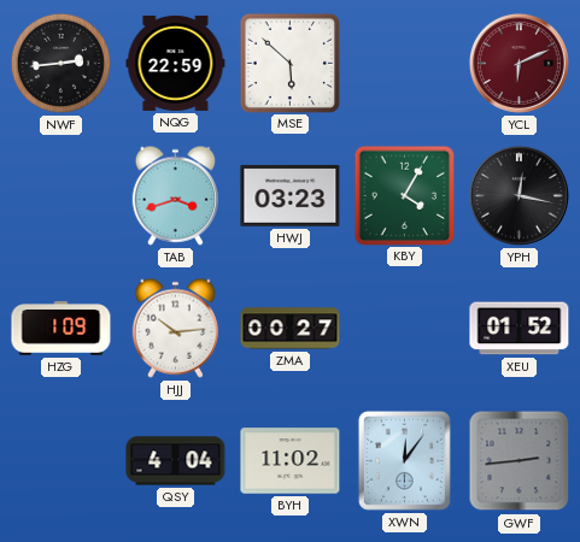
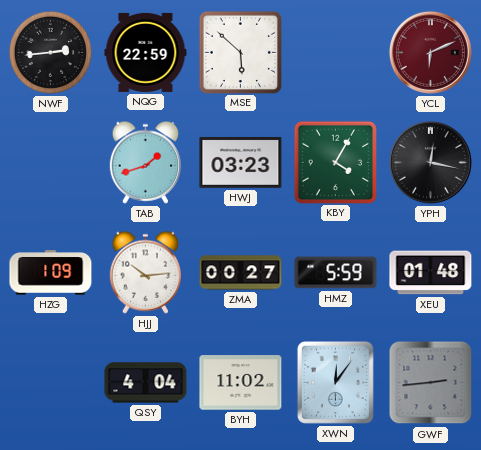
TAB: 3:42 -> 1:42 (145, 162)
HMZ: none -> 5:59 (336, 273)
XEU: 01:52 -> 01:48 (431, 273)
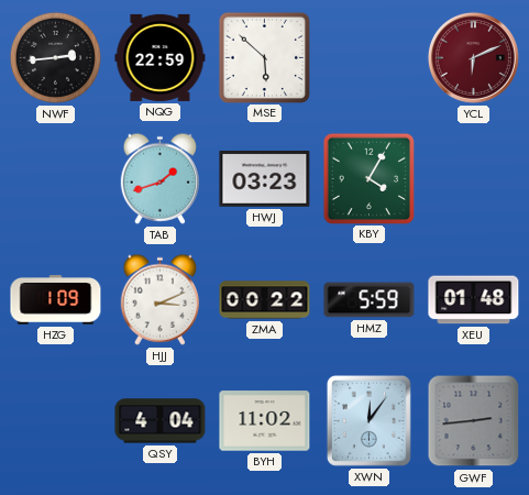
YPH: 12:17 -> none (430, 162)
HJJ: 10:14 -> 3:11 (159, 299)
ZMA: 00:27 -> 00:22 (265, 300)
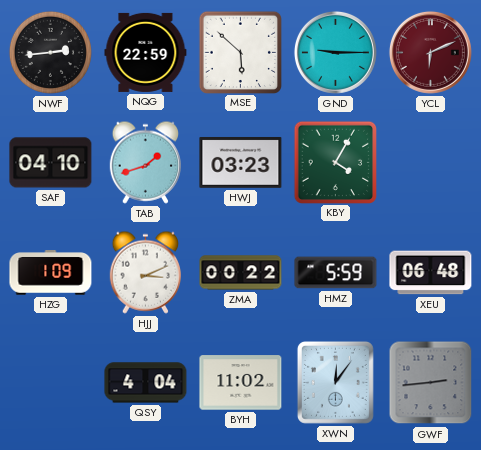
GND: none -> 9:15 (335, 52)
SAF: none -> 04:10 (51, 163)
XEU: 01:48 -> 06:48 (431, 273)
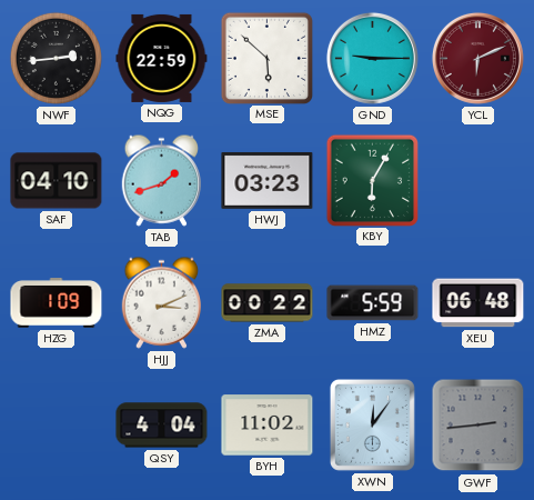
KBY: 4:05 -> 6:05 (372, 180)
